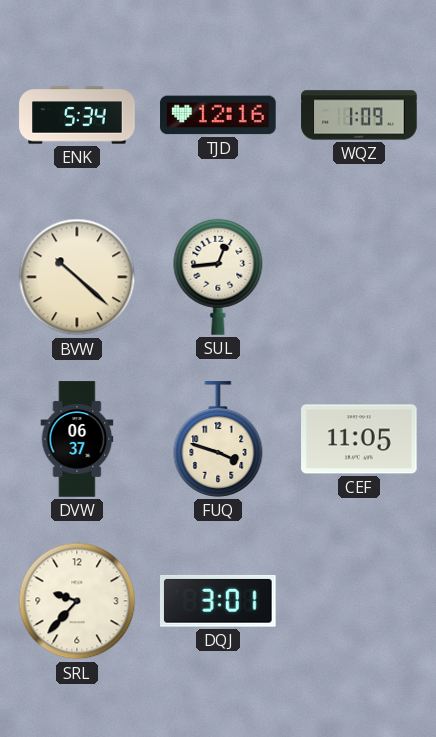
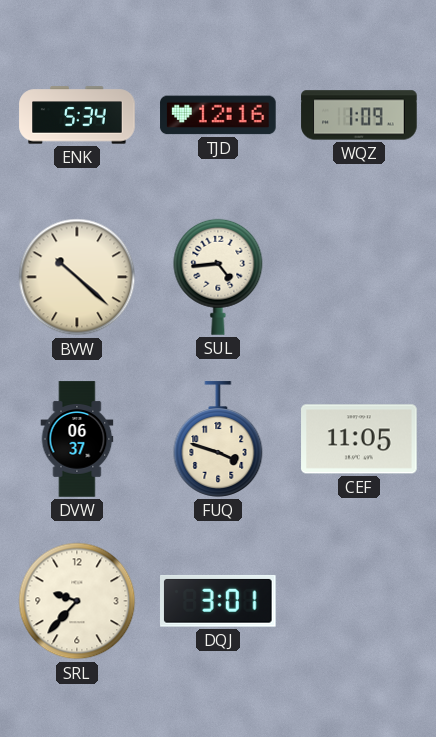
SUL: 12:44 -> 4:44 (218, 277)
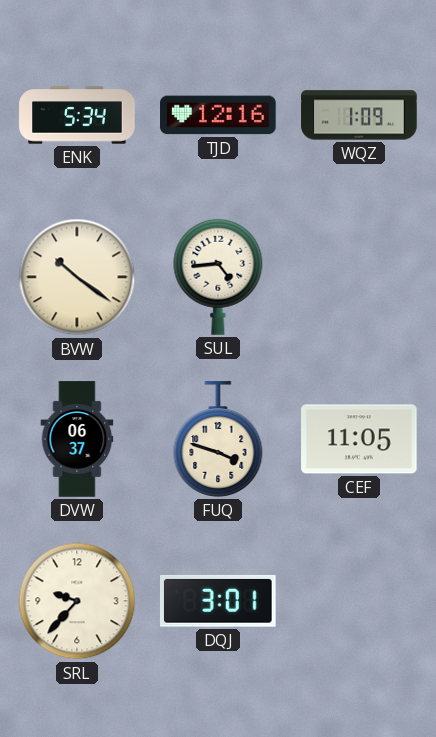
BVW: 10:22 -> 10:21 (77, 277)
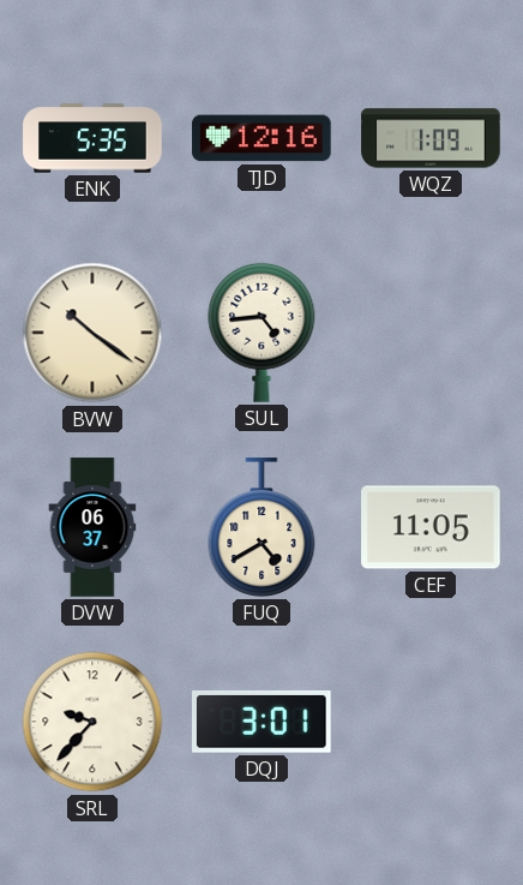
ENK: 5:34 -> 5:35 (92, 138)
FUQ: 3:48 -> 4:40 (261, 527)
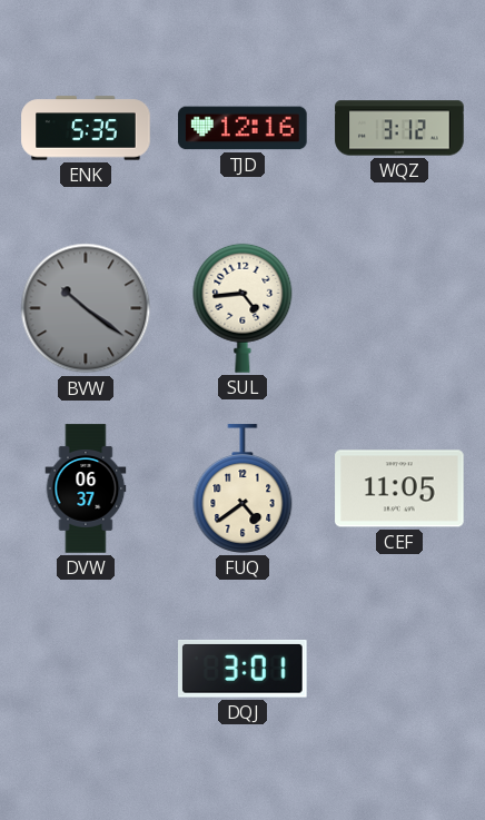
WQZ: 1:09 -> 3:12 (399, 128)
BVW dial: cream -> grey (86, 308)
FUQ: 4:40 -> 4:39 (242, 488)
SRL: 9:37 -> none (92, 722)
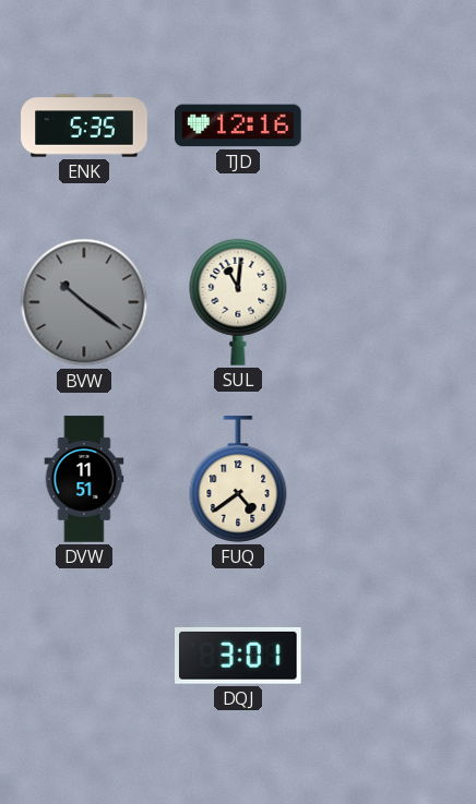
WQZ: 3:12 -> none (399, 128)
SUL: 4:44 -> 11:01 (238, 302)
DVW: 06:37 -> 11:51 (84, 479)
CEF: 11:05 -> none (399, 488)
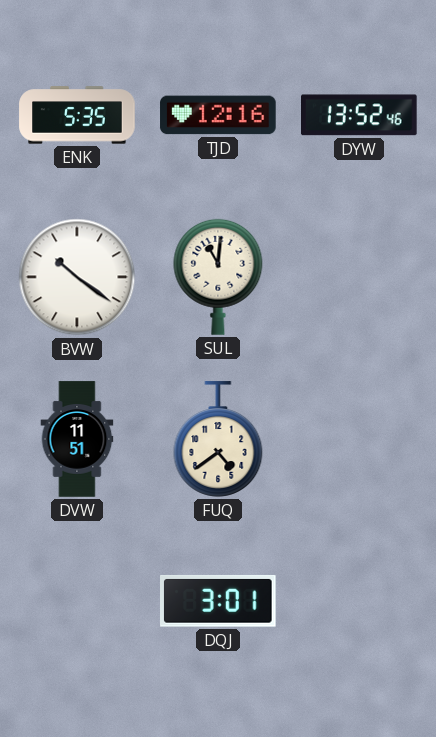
DYW: none -> 13:52 (360, 115)
BVW dial: grey -> white (77, 277)
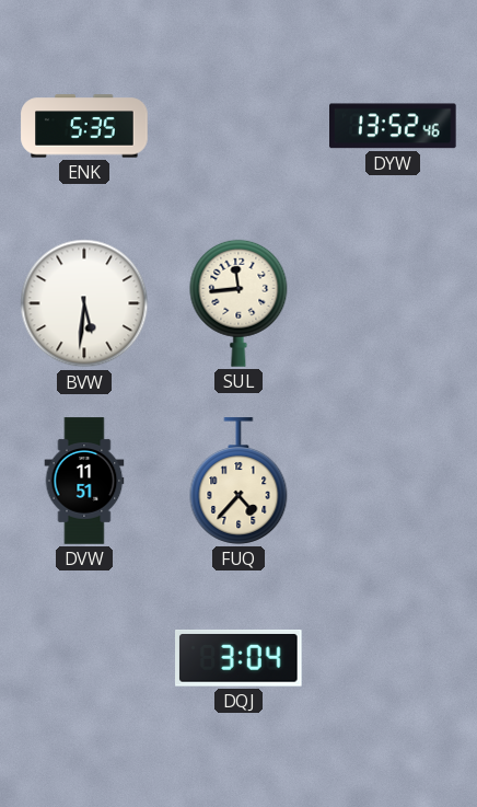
TJD: 12:16 -> none (218, 115)
BVW: 10:21 -> 5:31 (84, 303)
SUL: 11:01 -> 11:44 (238, 303)
FUQ: 4:39 -> 4:37 (238, 481)
DQJ: 3:01 -> 3:04 (240, 658)
